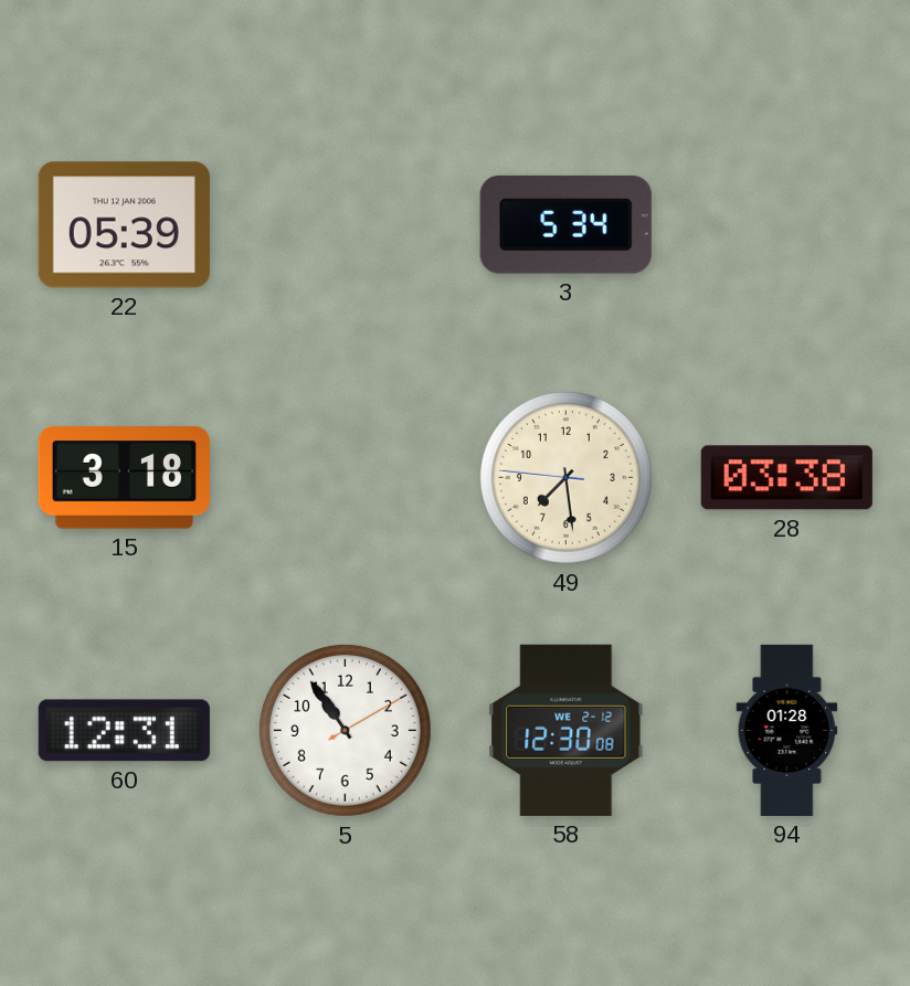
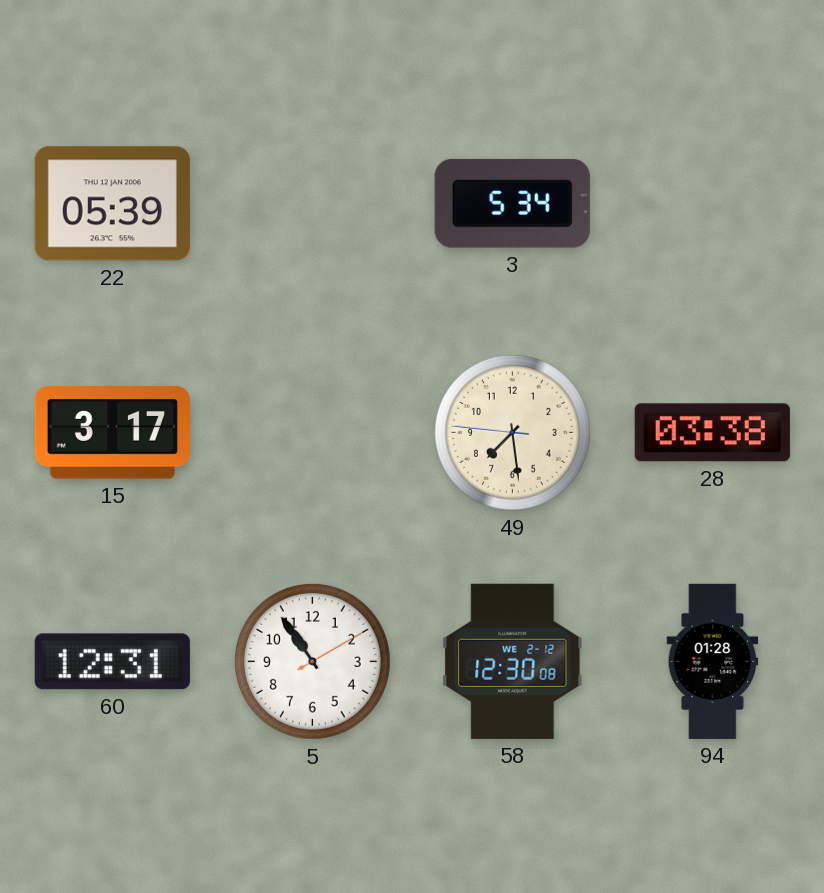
15: 3:18 -> 3:17 (112, 433)
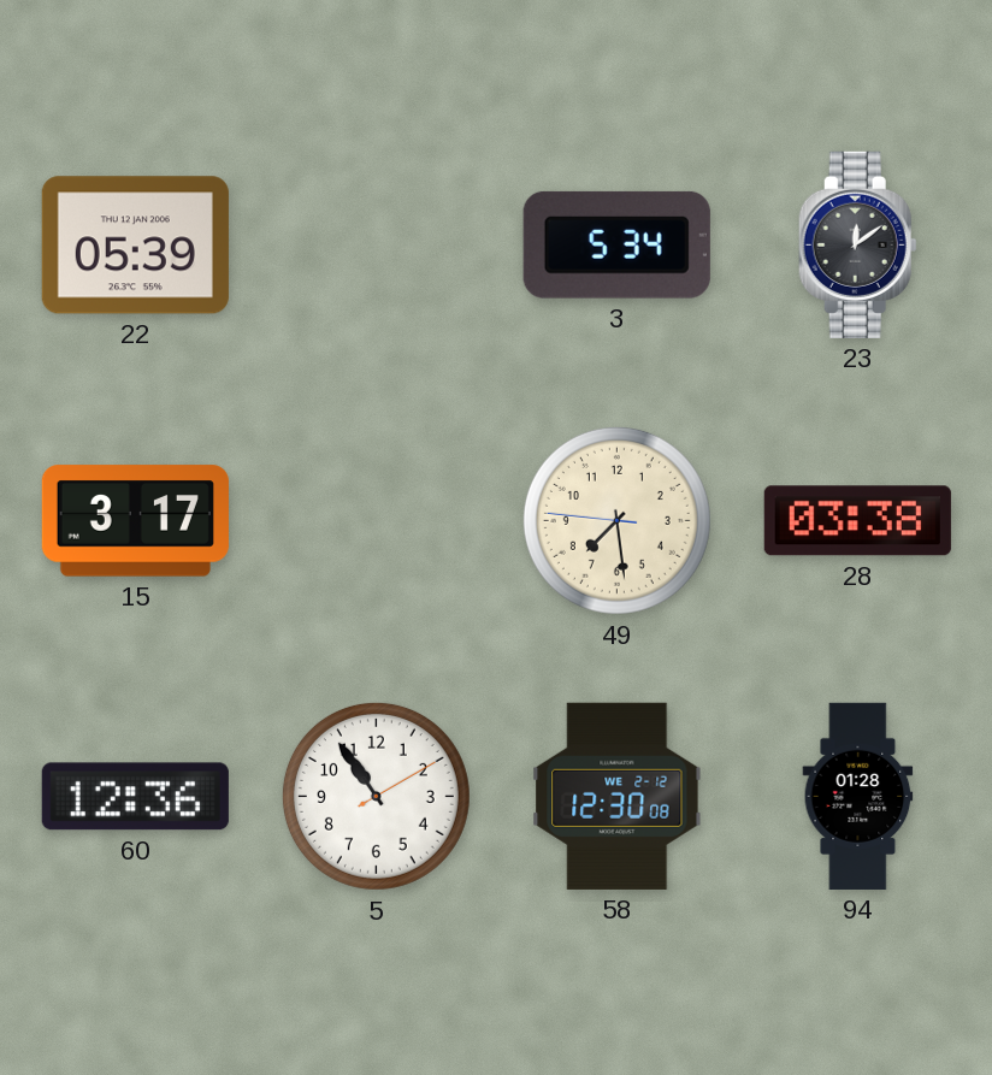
23: none -> 12:09 (857, 244)
60: 12:31 -> 12:36 (135, 797)
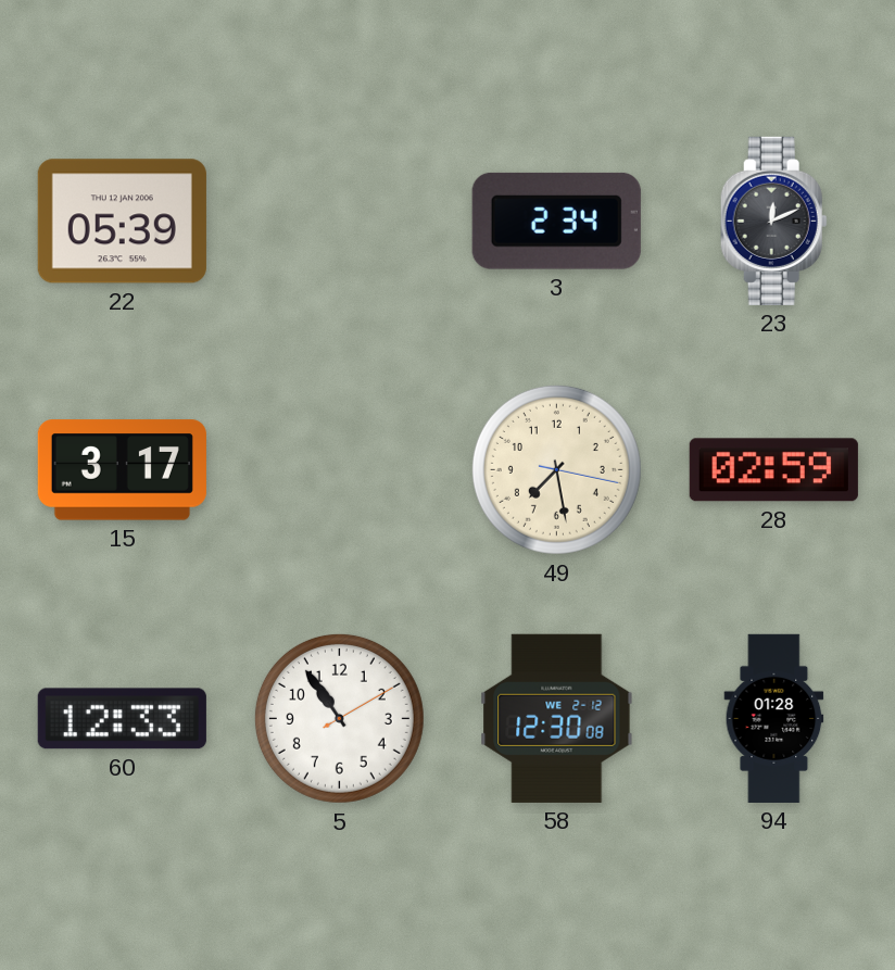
3: 5:34 -> 2:34 (556, 221)
23: 12:09 -> 12:11 (773, 221)
49: 7:28:46 -> 7:28:17 (556, 469)
28: 03:38 -> 02:59 (773, 470)
60: 12:36 -> 12:33 (122, 719)
